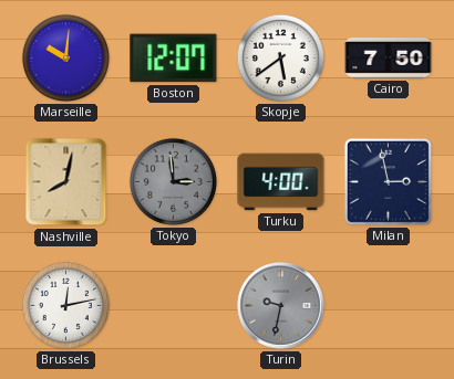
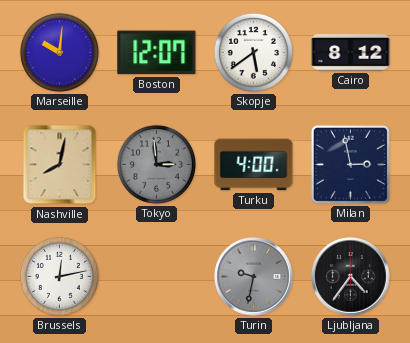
Cairo: 7:50 -> 8:12 (351, 52)
Ljubljana: none -> 4:36 (351, 277)
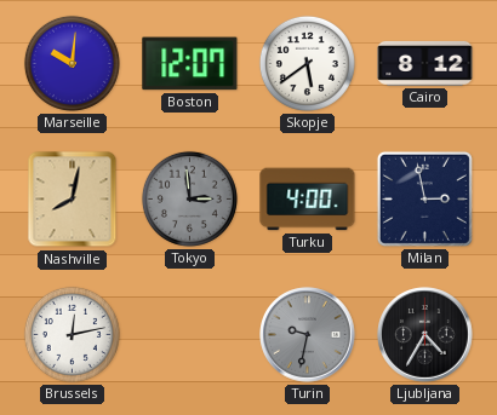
Ljubljana: 4:36 -> 4:35 (425, 335)
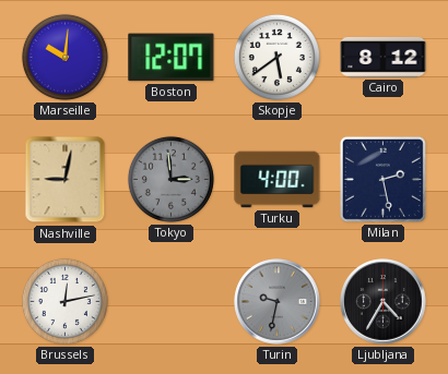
Nashville: 8:02 -> 9:02 (66, 180)
Milan: 2:58 -> 2:28 (382, 179)
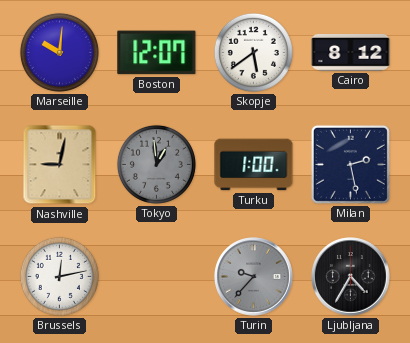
Tokyo: 2:59 -> 12:59 (156, 164)
Turku: 4:00 -> 1:00 (254, 165)
Turin: 9:32 -> 9:37 (254, 277)
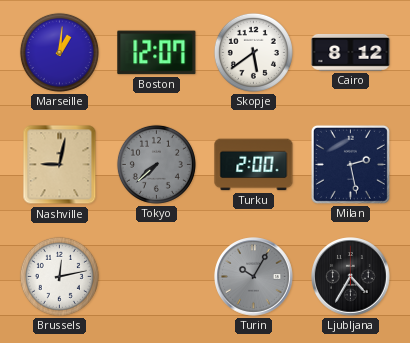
Marseille: 10:01 -> 1:01 (59, 52)
Tokyo: 12:59 -> 7:38 (156, 164)
Turku: 1:00 -> 2:00 (254, 165)
Turin: 9:37 -> 10:05 (254, 277)
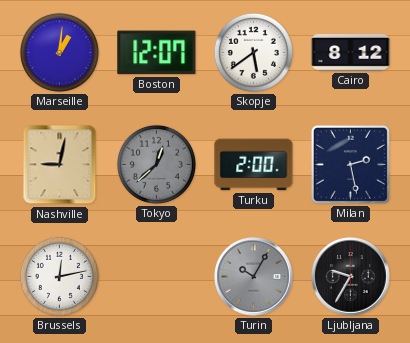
Tokyo: 7:38 -> 12:38 (156, 164)
Ljubljana: 4:35 -> 9:35 (351, 277)
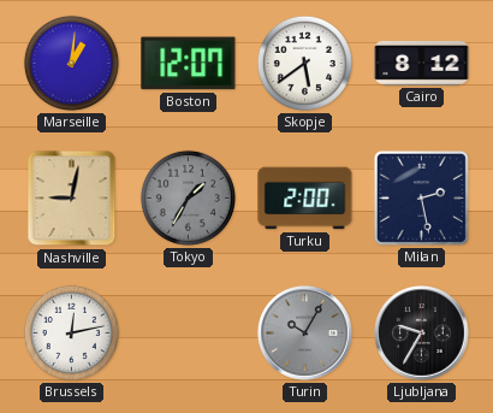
Tokyo: 12:38 -> 1:35 (188, 197)
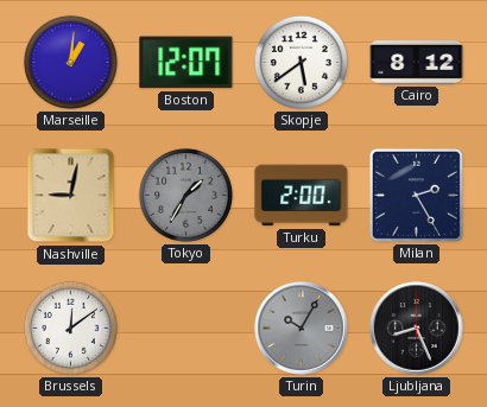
Milan: 2:28 -> 2:25 (416, 195)
Brussels: 12:13 -> 12:09 (70, 327)
Ljubljana: 9:35 -> 8:26 (417, 329)
